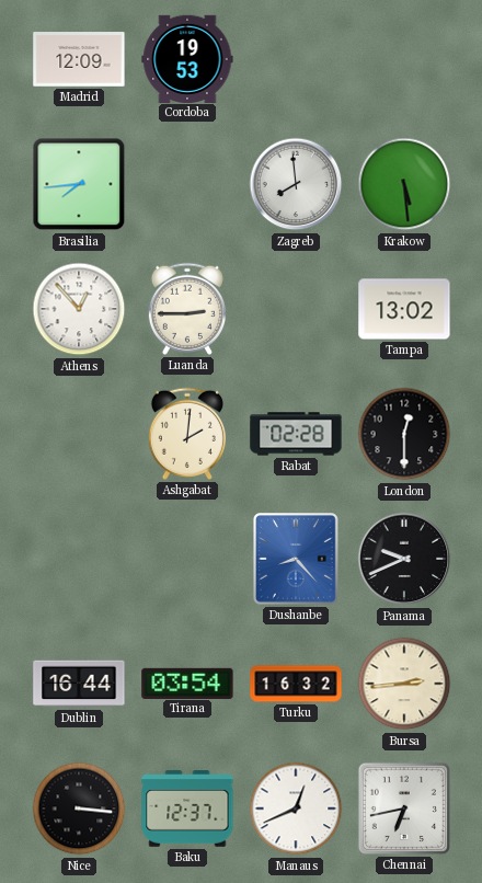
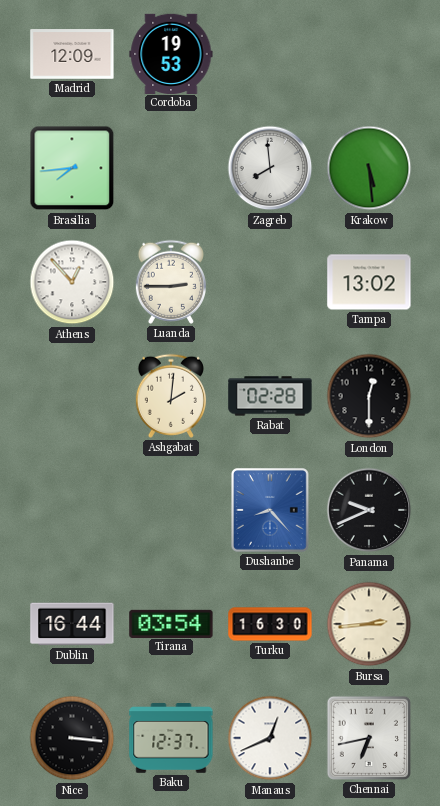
Turku: 16:32 -> 16:30 (270, 624)
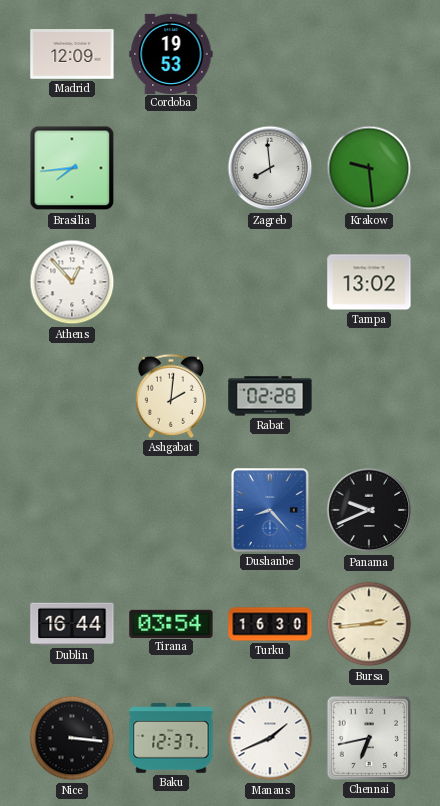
Krakow: 5:29 -> 9:29 (369, 168)
Luanda: 2:45 -> none (171, 282)
London: 12:30 -> none (369, 396)
Manaus: 12:41 -> 1:41 (270, 738)
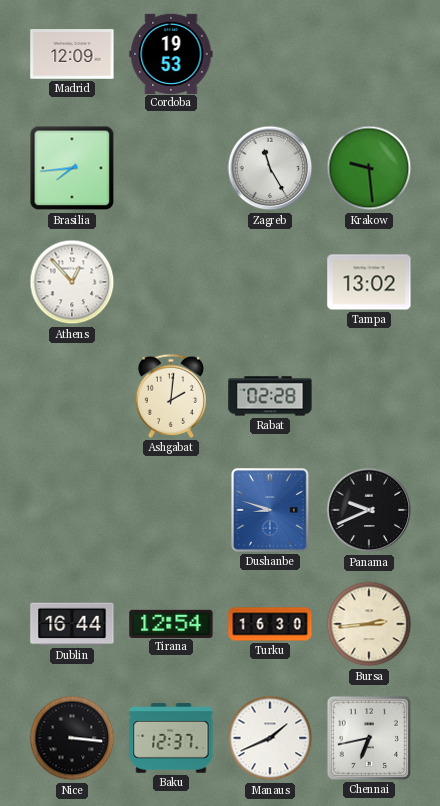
Zagreb: 7:59 -> 11:25 (270, 168)
Dushanbe: 8:23 -> 8:48 (270, 510)
Tirana: 03:54 -> 12:54 (171, 623)
